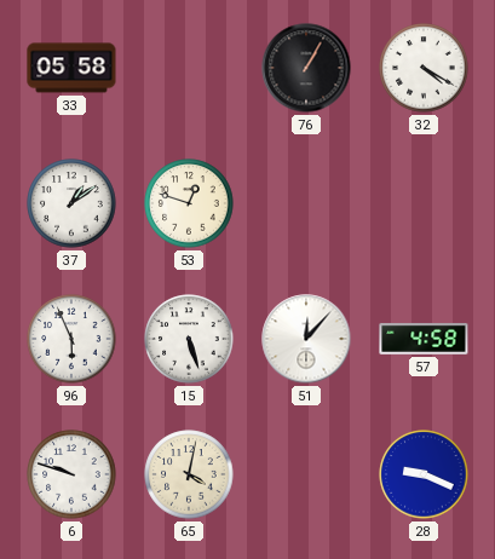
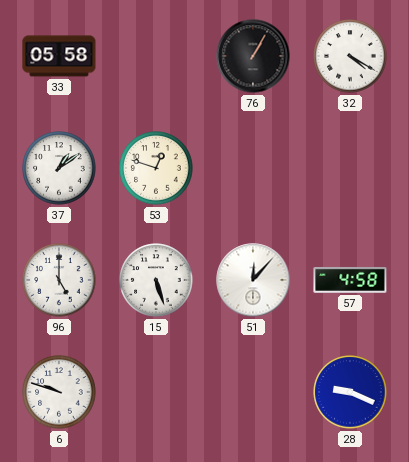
96: 5:56 -> 5:00 (59, 280)
65: 4:02 -> none (189, 474)
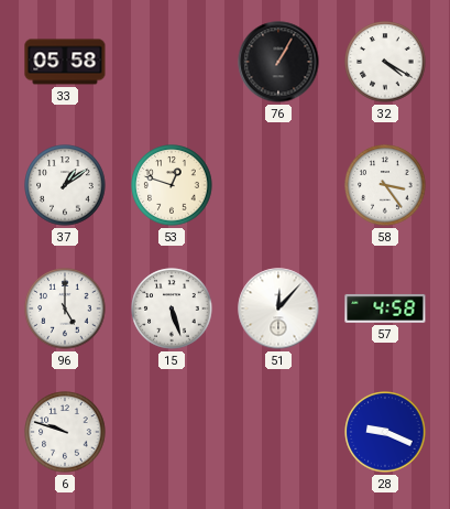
58: none -> 3:24 (385, 185)
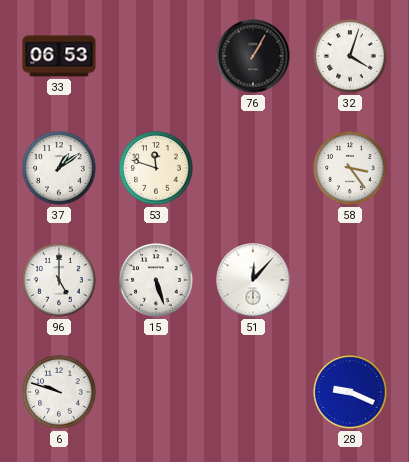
33: 05:58 -> 06:53 (59, 56)
32: 4:20 -> 4:03 (350, 56)
53: 12:48 -> 11:48 (156, 168)
57: 4:58 -> none (385, 308)
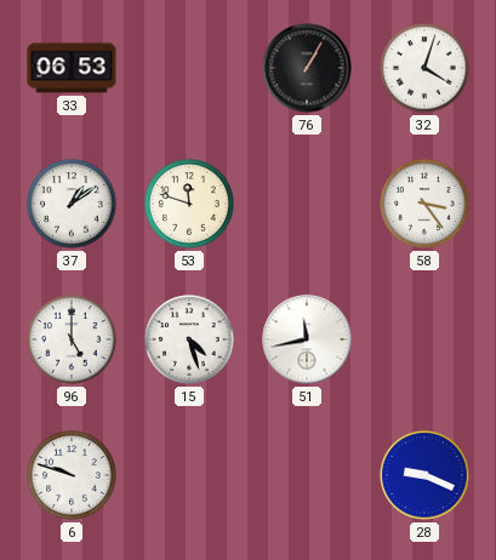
15: 5:27 -> 4:27 (189, 339)
51: 12:07 -> 11:43 (307, 339)
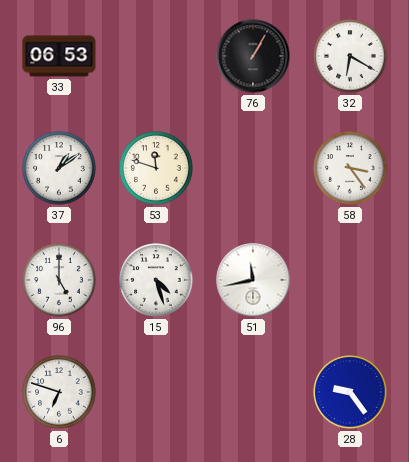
32: 4:03 -> 6:20 (350, 56)
6: 9:48 -> 6:48 (59, 392)
28: 9:19 -> 9:24 (350, 392)
